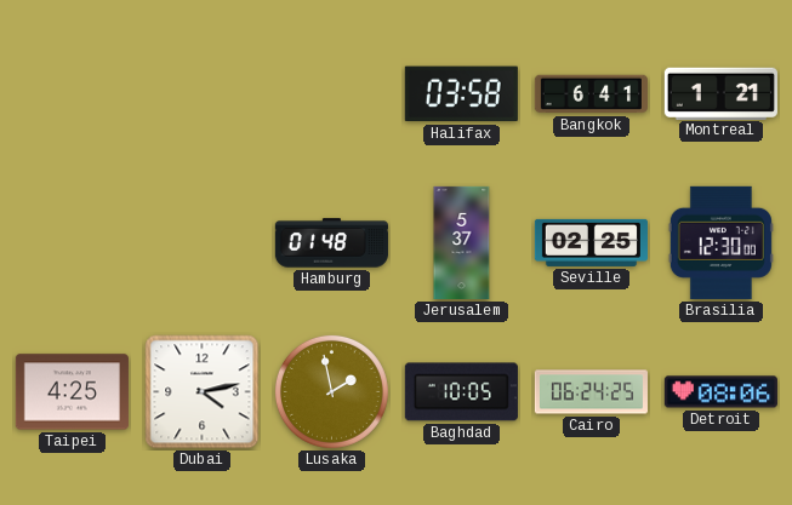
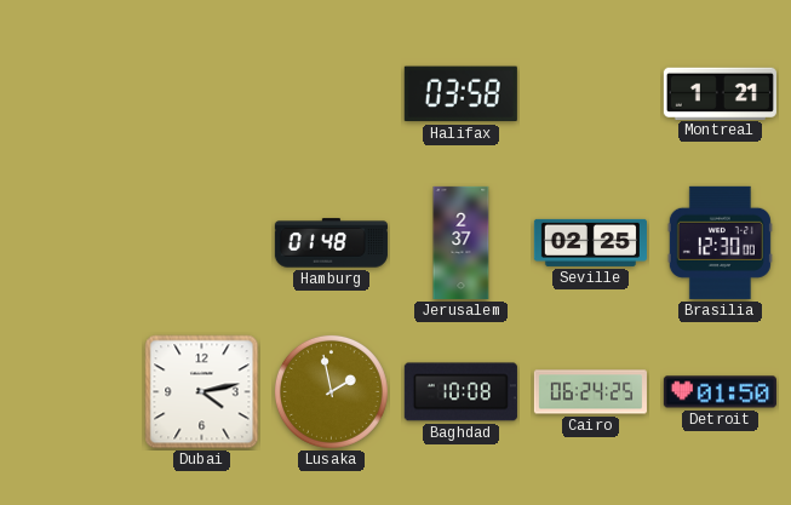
Bangkok: 6:41 -> none (591, 94)
Jerusalem: 5:37 -> 2:37 (462, 242)
Taipei: 4:25 -> none (72, 392)
Baghdad: 10:05 -> 10:08 (460, 392)
Detroit: 08:06 -> 01:50 (720, 392)
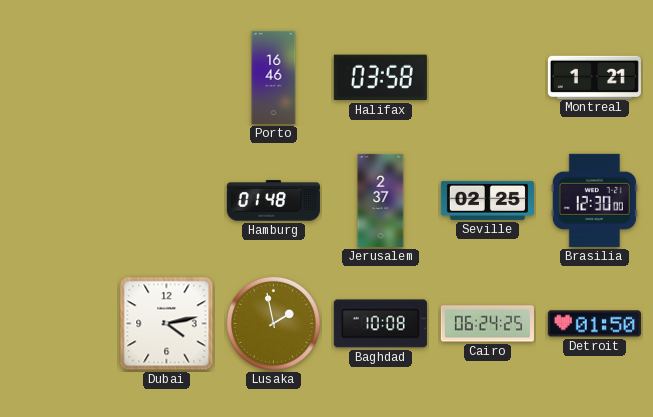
Porto: none -> 16:46 (274, 77)
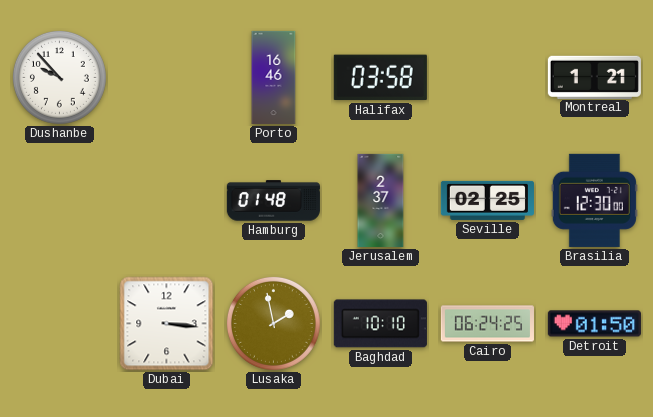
Dushanbe: none -> 9:53 (59, 77)
Dubai: 4:13 -> 3:16 (167, 324)
Baghdad: 10:08 -> 10:10 (380, 324)
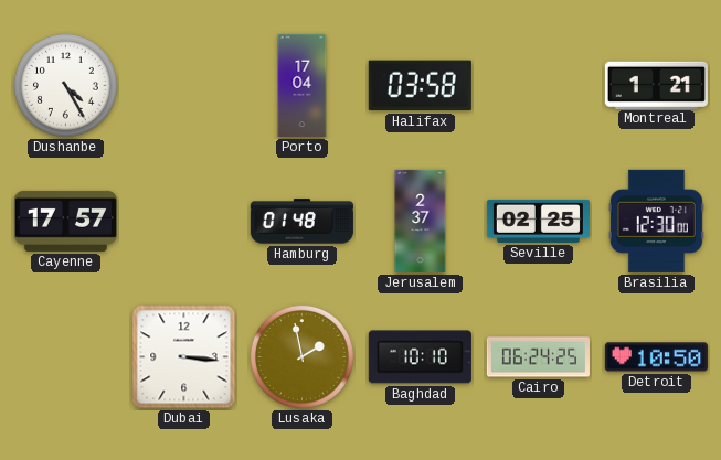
Dushanbe: 9:53 -> 4:25 (65, 85)
Porto: 16:46 -> 17:04 (303, 85)
Cayenne: none -> 17:57 (65, 221)
Detroit: 01:50 -> 10:50 (656, 357)
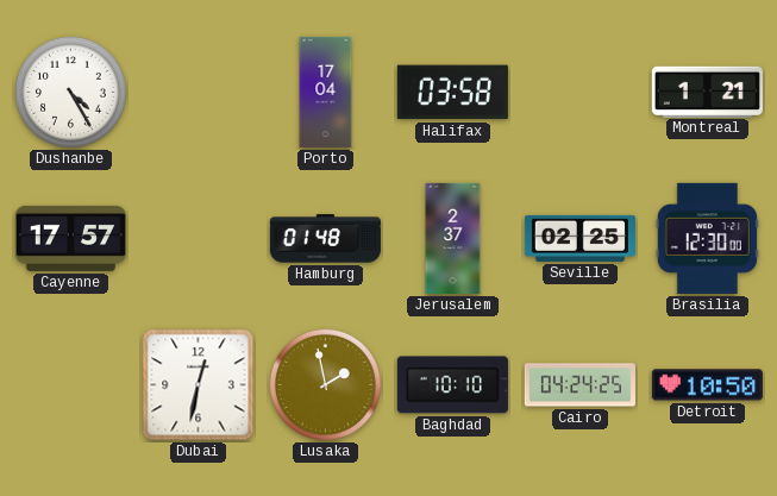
Dubai: 3:16 -> 12:32 (199, 385)
Cairo: 06:24 -> 04:24 (579, 385)
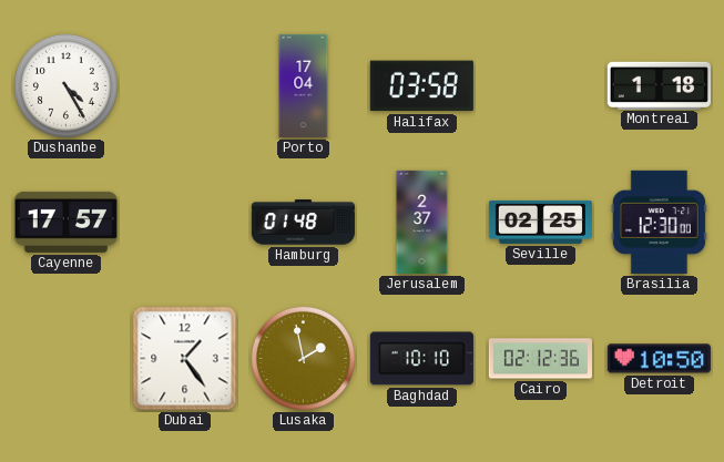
Montreal: 1:21 -> 1:18 (659, 85)
Dubai: 12:32 -> 1:24 (185, 359)
Cairo: 04:24 -> 02:12 (540, 359)
